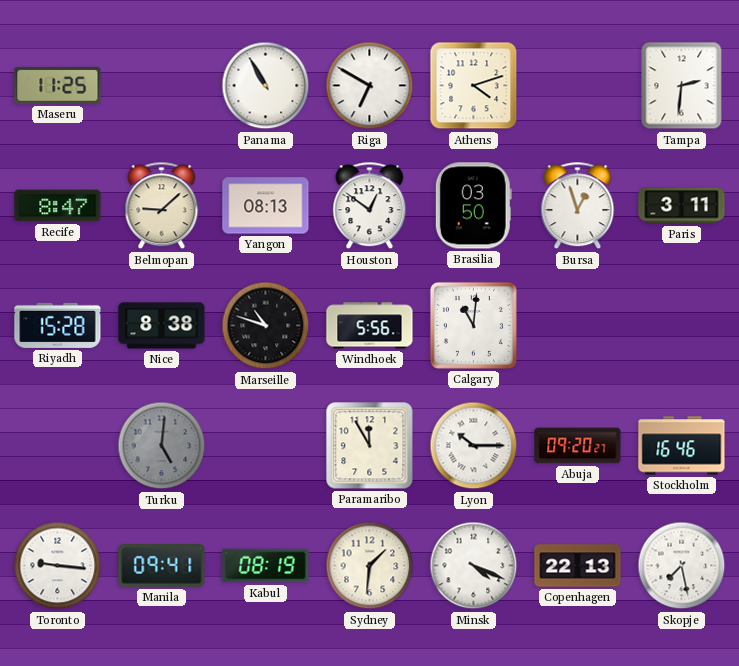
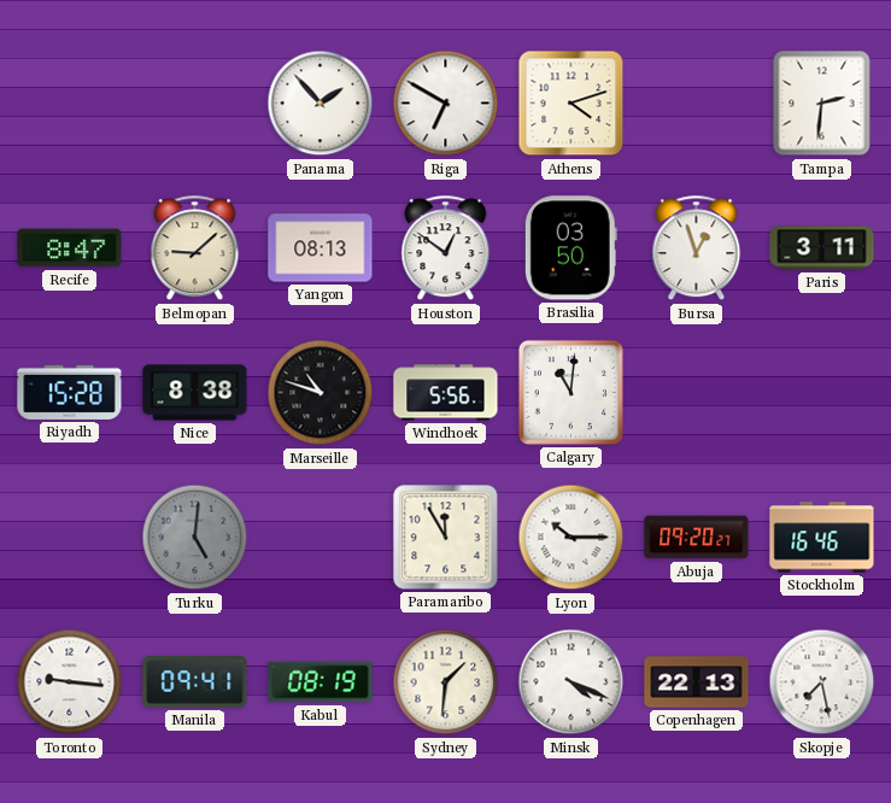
Maseru: 11:25 -> none (58, 85)
Panama: 10:55 -> 1:53 (321, 104)
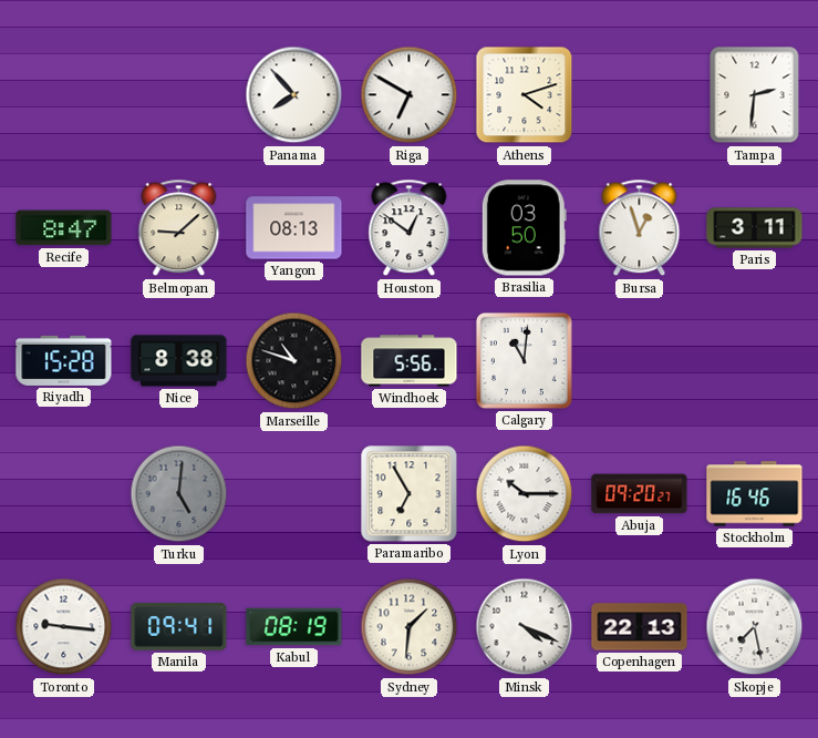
Panama: 1:53 -> 7:53 (294, 95)
Paramaribo: 11:55 -> 6:55 (410, 494)
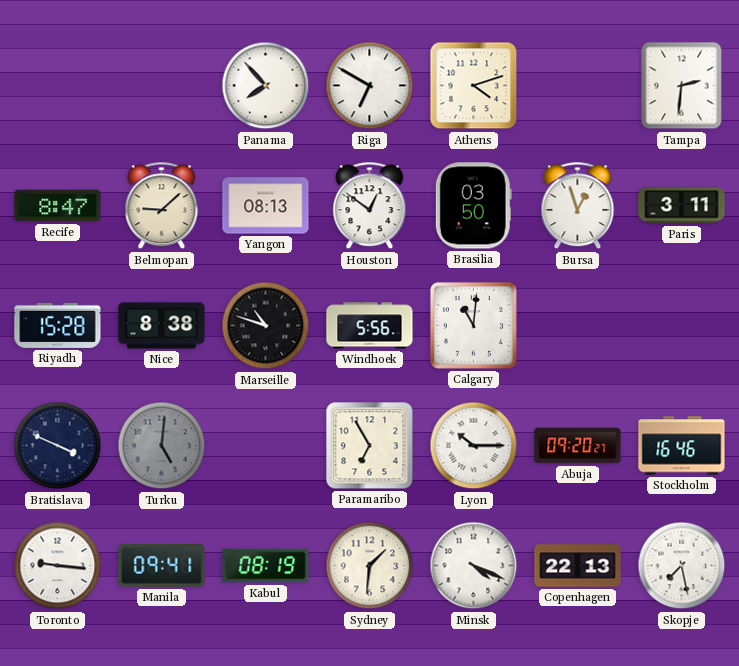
Bratislava: none -> 3:49 (58, 446)
